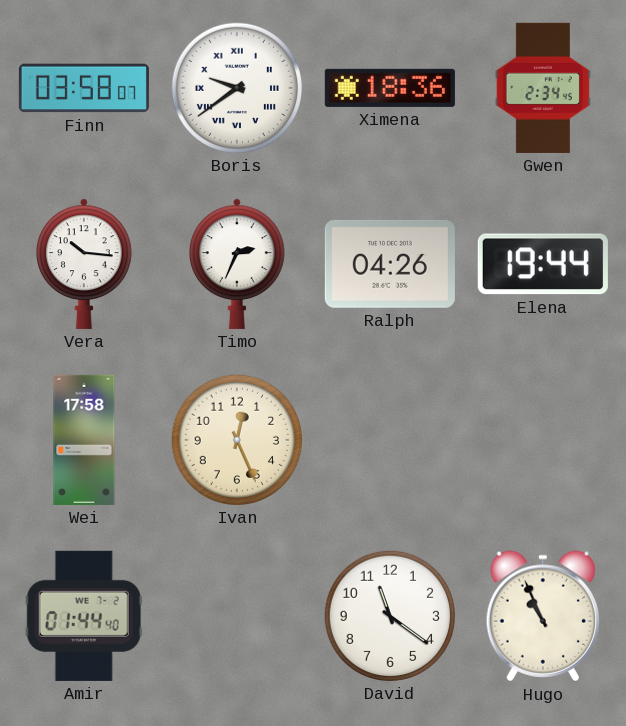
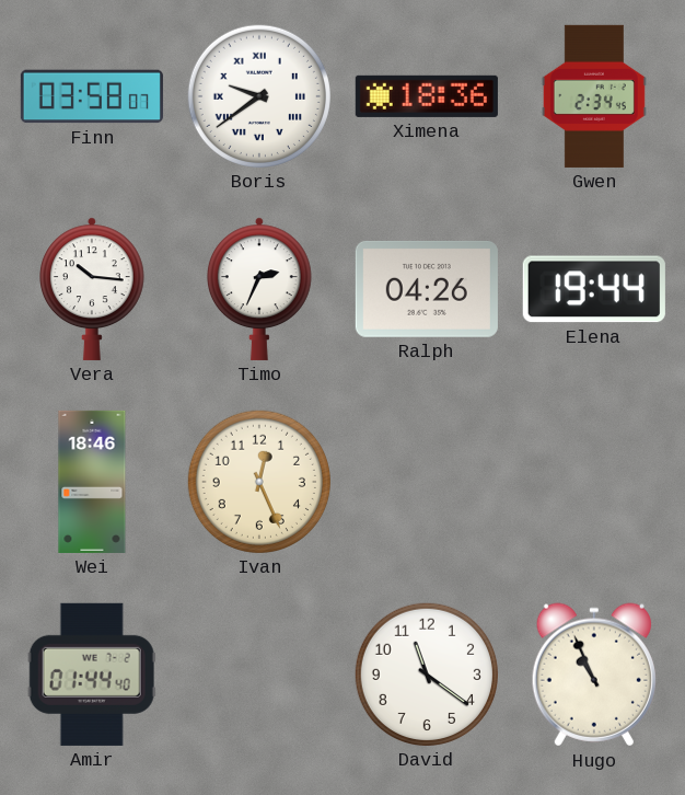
Wei: 17:58 -> 18:46 (92, 482)
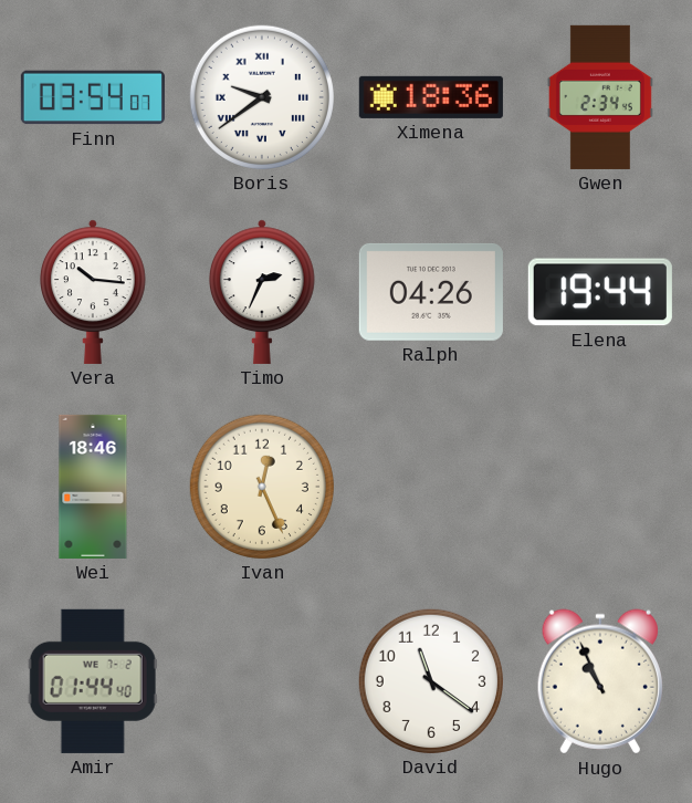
Finn: 03:58 -> 03:54 (93, 97)
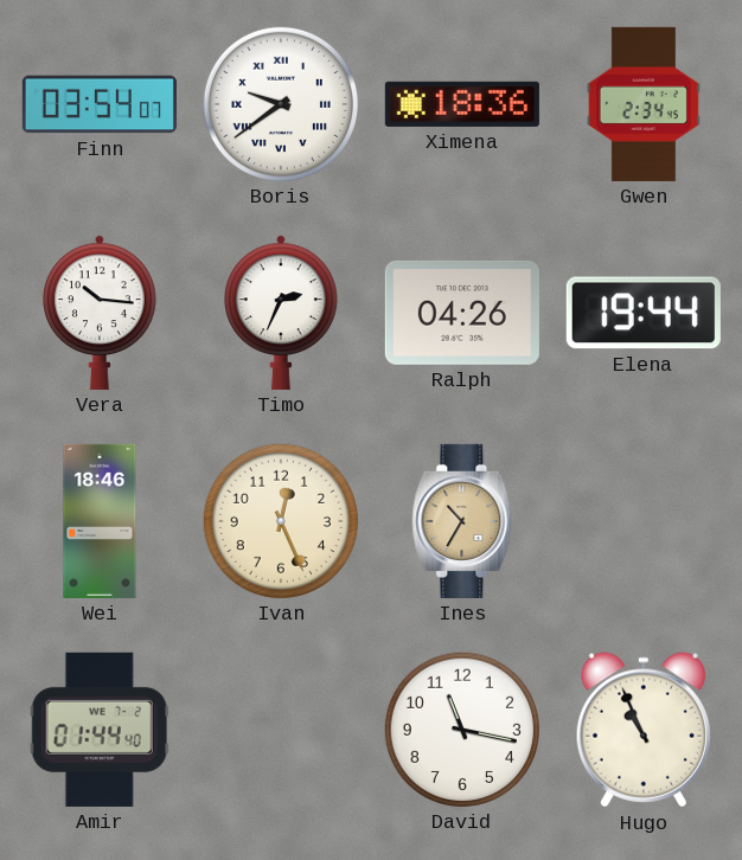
Ines: none -> 10:35 (462, 521)
David: 11:21 -> 11:17 (462, 730)
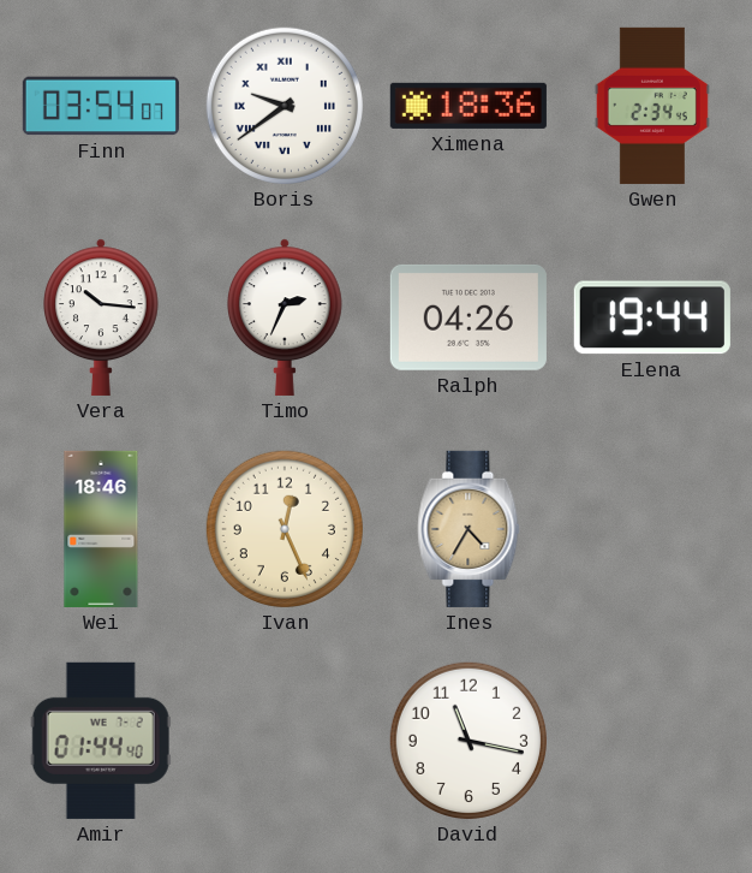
Ines: 10:35 -> 4:35 (468, 529)
Hugo: 10:56 -> none (644, 730)
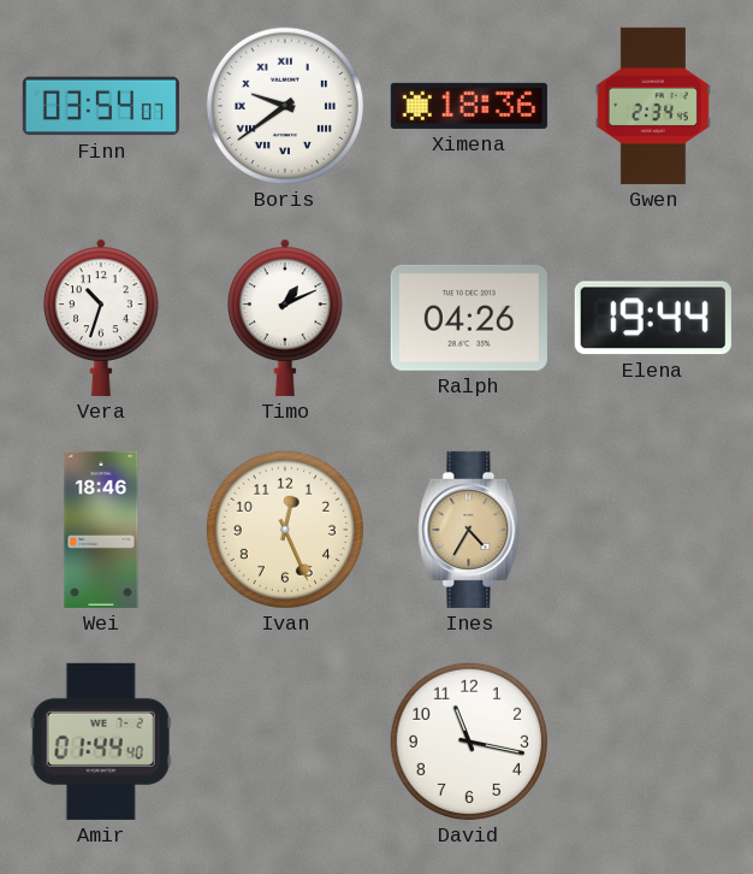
Vera: 10:16 -> 10:33 (102, 318)
Timo: 2:34 -> 1:11 (286, 318)
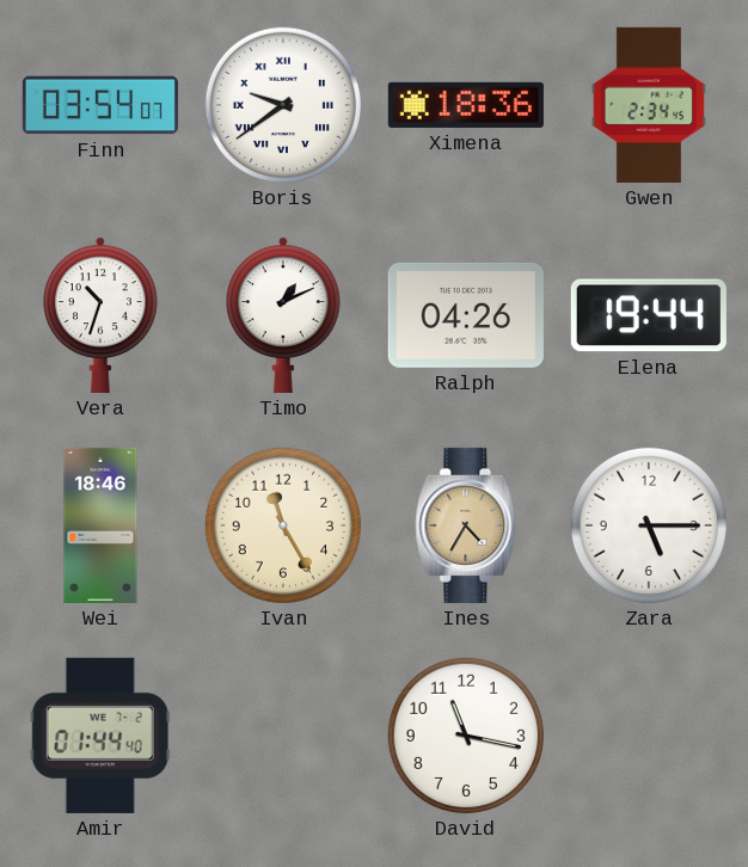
Ivan: 12:26 -> 11:25 (283, 525)
Zara: none -> 5:15 (649, 525)
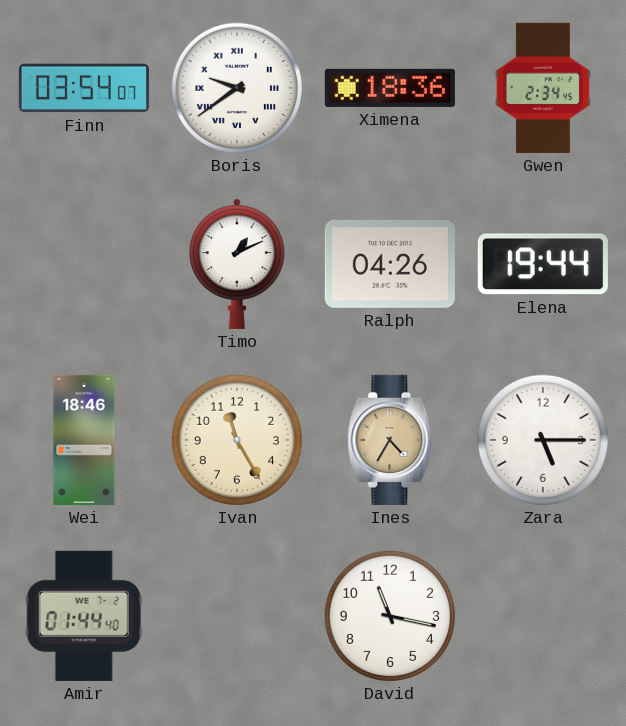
Vera: 10:33 -> none (102, 315)
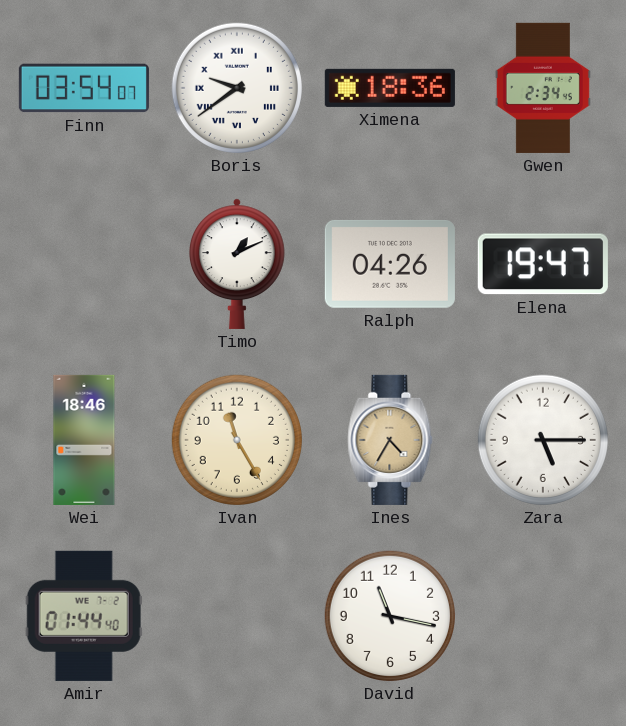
Elena: 19:44 -> 19:47 (543, 264)
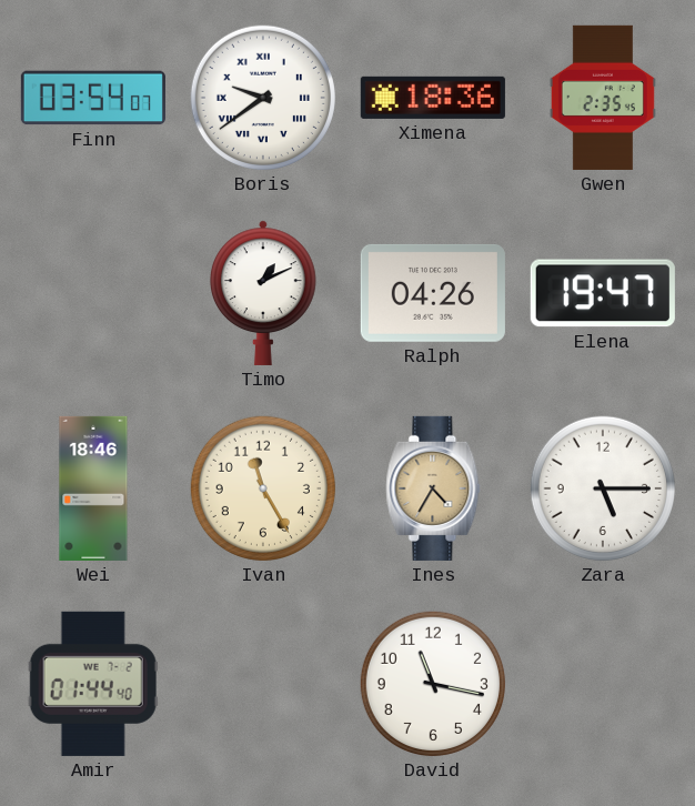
Gwen: 2:34 -> 2:35 (603, 98)
